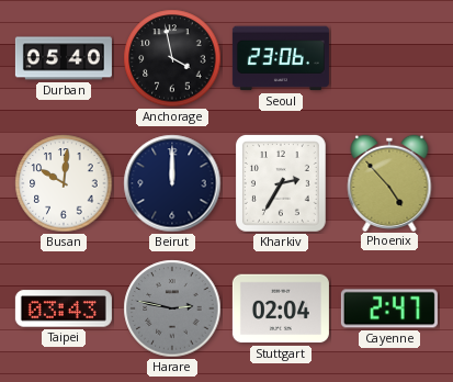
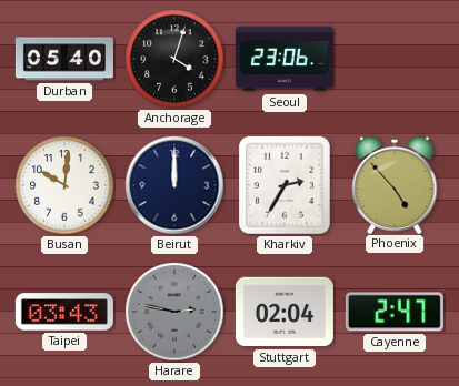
Anchorage: 3:58 -> 4:03 (174, 59)
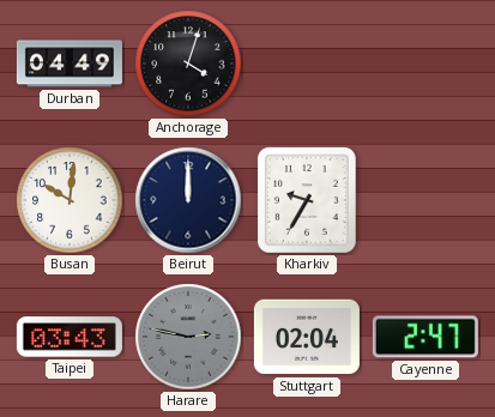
Durban: 05:40 -> 04:49 (70, 64)
Seoul: 23:06 -> none (285, 59)
Kharkiv: 2:35 -> 9:35 (307, 200)
Phoenix: 4:53 -> none (395, 184)
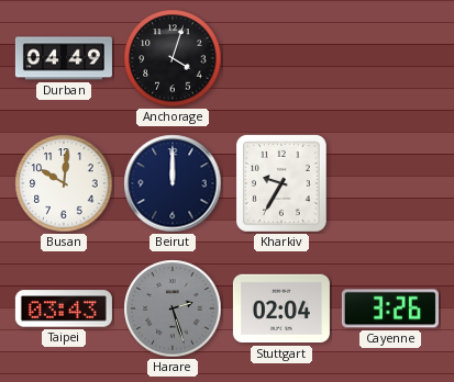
Harare: 2:47 -> 2:27 (173, 308)
Cayenne: 2:47 -> 3:26 (390, 308)
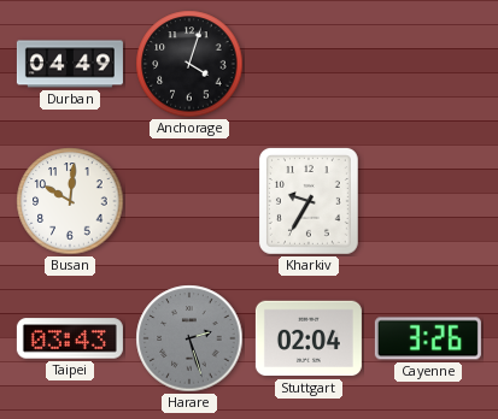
Beirut: 12:00 -> none (173, 183)
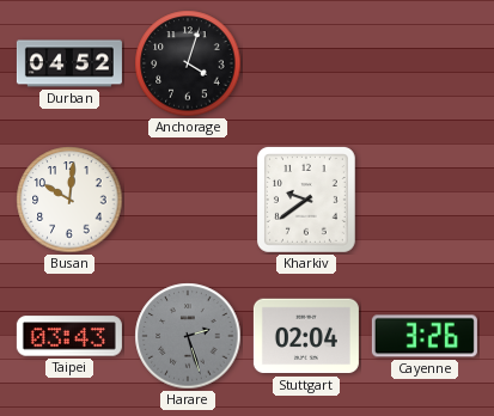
Durban: 04:49 -> 04:52 (69, 63)
Kharkiv: 9:35 -> 9:39 (306, 200)
